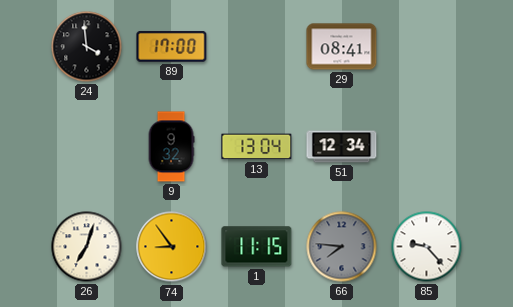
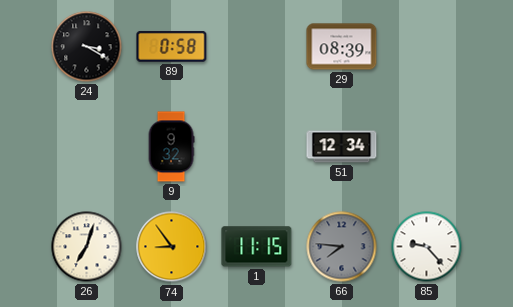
24: 3:59 -> 3:20 (87, 47)
89: 17:00 -> 0:58 (172, 46)
29: 08:41 -> 08:39 (342, 47)
13: 13:04 -> none (257, 147)
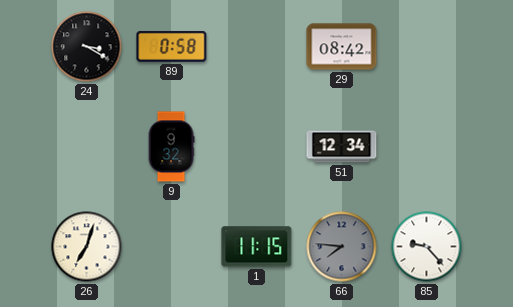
29: 08:39 -> 08:42 (342, 47)
74: 8:54 -> none (172, 247)
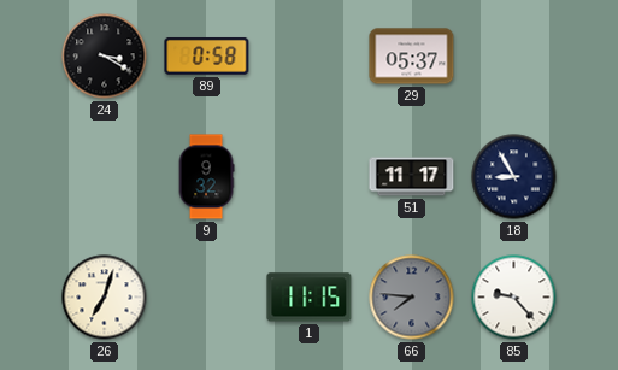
29: 08:42 -> 05:37 (412, 57)
51: 12:34 -> 11:17 (412, 177)
18: none -> 8:55 (514, 177)
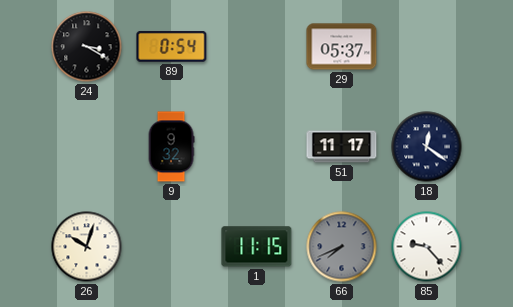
89: 0:58 -> 0:54 (172, 46)
18: 8:55 -> 12:21 (427, 147)
26: 7:03 -> 10:03 (87, 247)
66: 7:46 -> 7:41 (342, 247)
